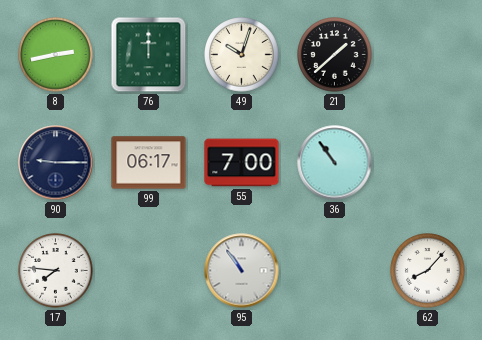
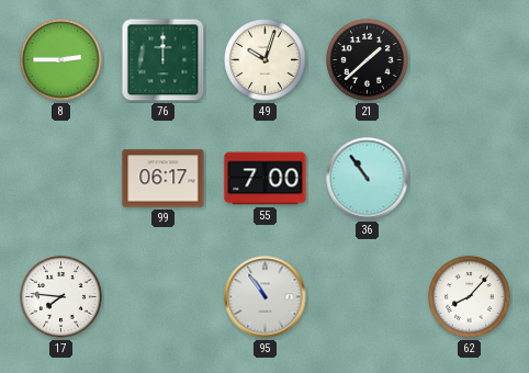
8: 2:43 -> 2:45 (61, 60)
90: 9:15 -> none (56, 163)
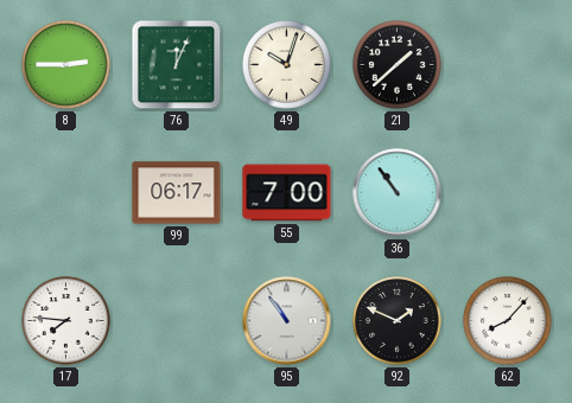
76: 12:00 -> 12:04 (177, 65)
92: none -> 1:49 (398, 321)
